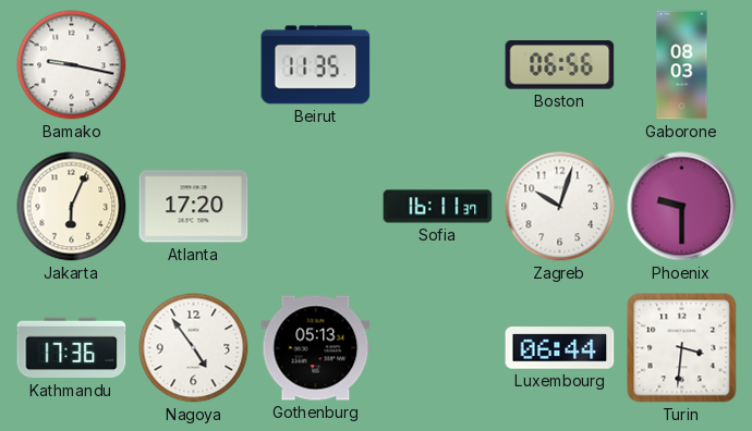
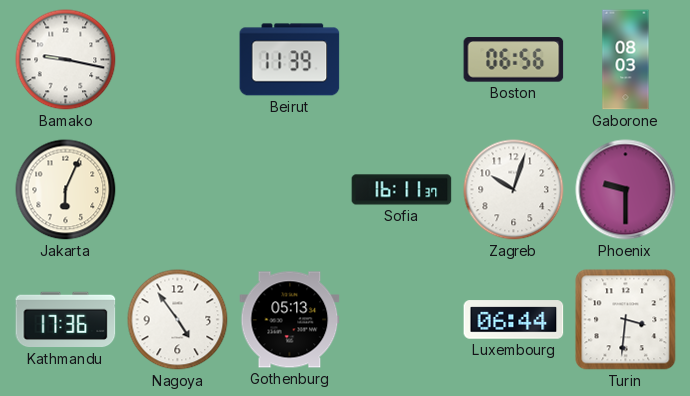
Beirut: 11:35 -> 11:39 (290, 60)
Atlanta: 17:20 -> none (194, 207)
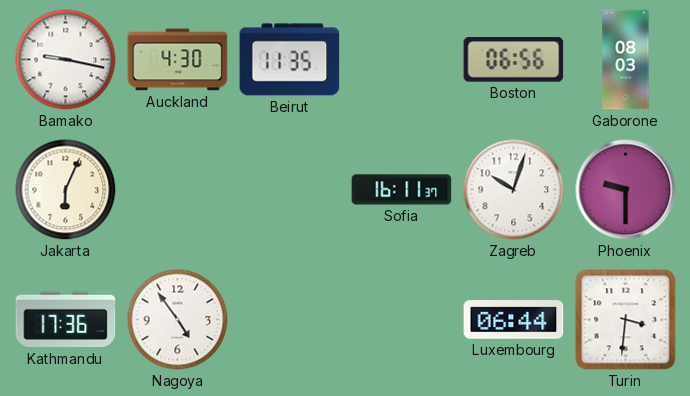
Auckland: none -> 4:30 (178, 60)
Beirut: 11:39 -> 11:35 (290, 60)
Gothenburg: 05:13 -> none (290, 320)
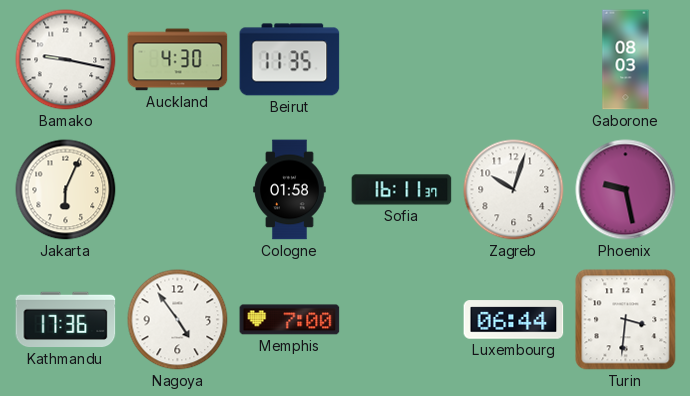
Boston: 06:56 -> none (514, 60)
Cologne: none -> 01:58 (290, 190)
Phoenix: 9:30 -> 9:28 (626, 190)
Memphis: none -> 7:00 (290, 320)
